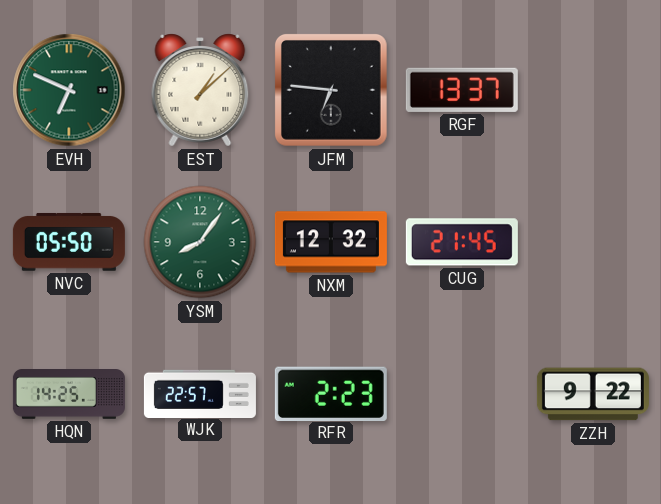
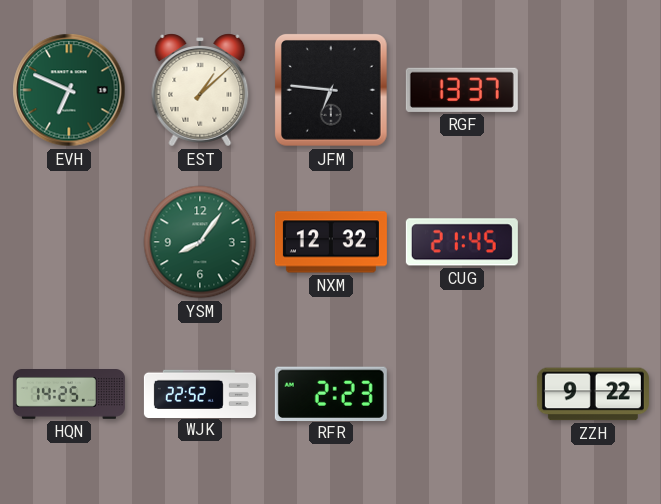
NVC: 05:50 -> none (69, 242)
WJK: 22:57 -> 22:52 (200, 393)
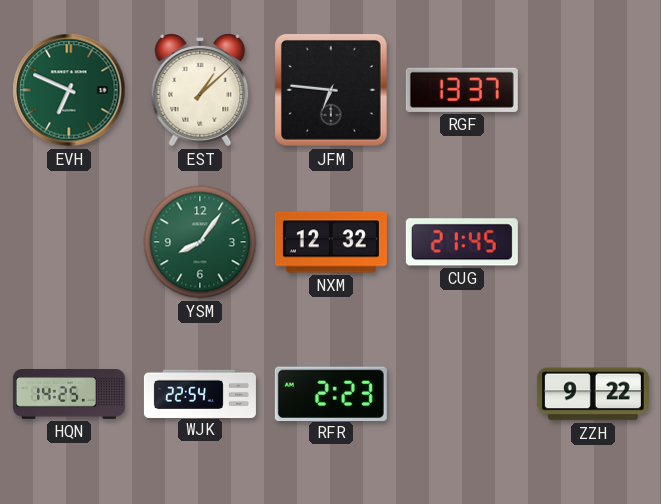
WJK: 22:52 -> 22:54 (200, 393)
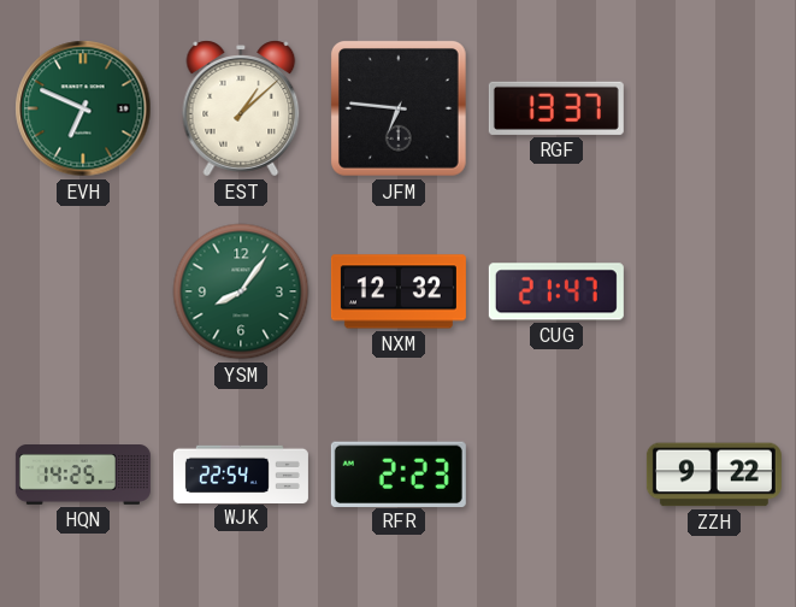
CUG: 21:45 -> 21:47 (556, 291)
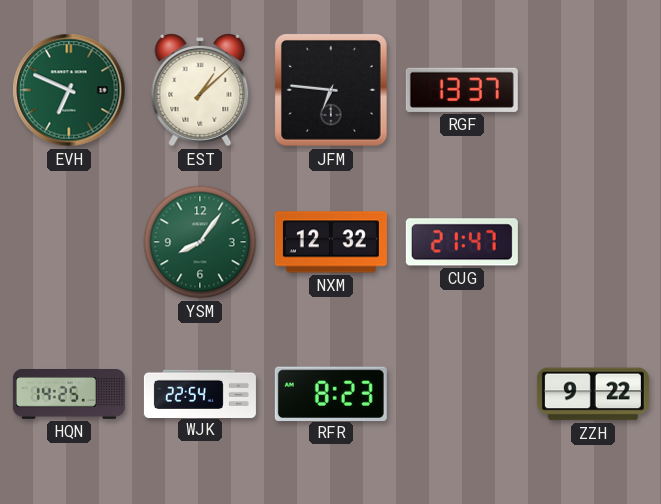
RFR: 2:23 -> 8:23 (331, 393)
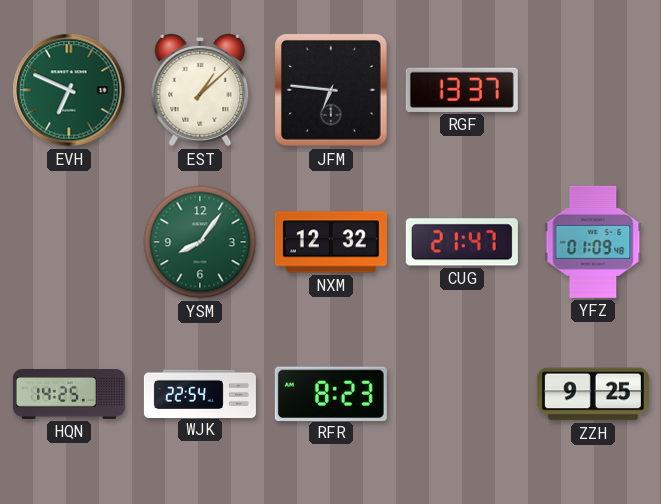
YFZ: none -> 01:09 (593, 242)
ZZH: 9:22 -> 9:25 (593, 394)
